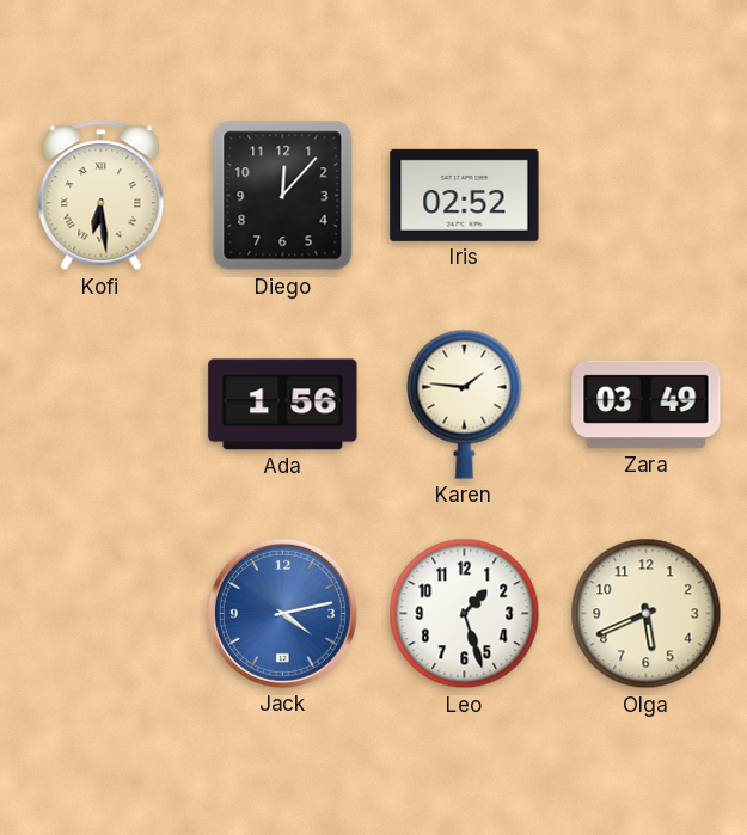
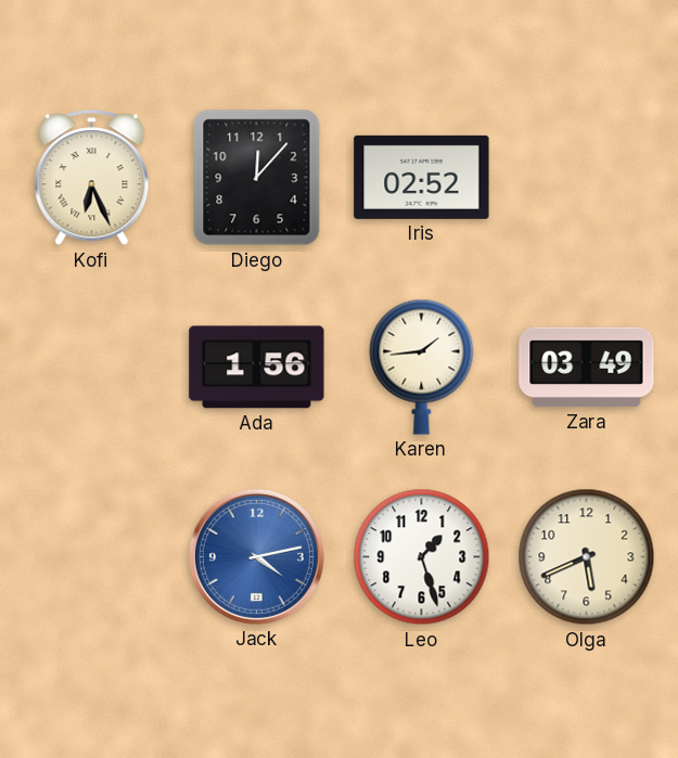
Kofi: 6:29 -> 6:26 (92, 178)
Karen: 1:46 -> 1:44 (422, 367)
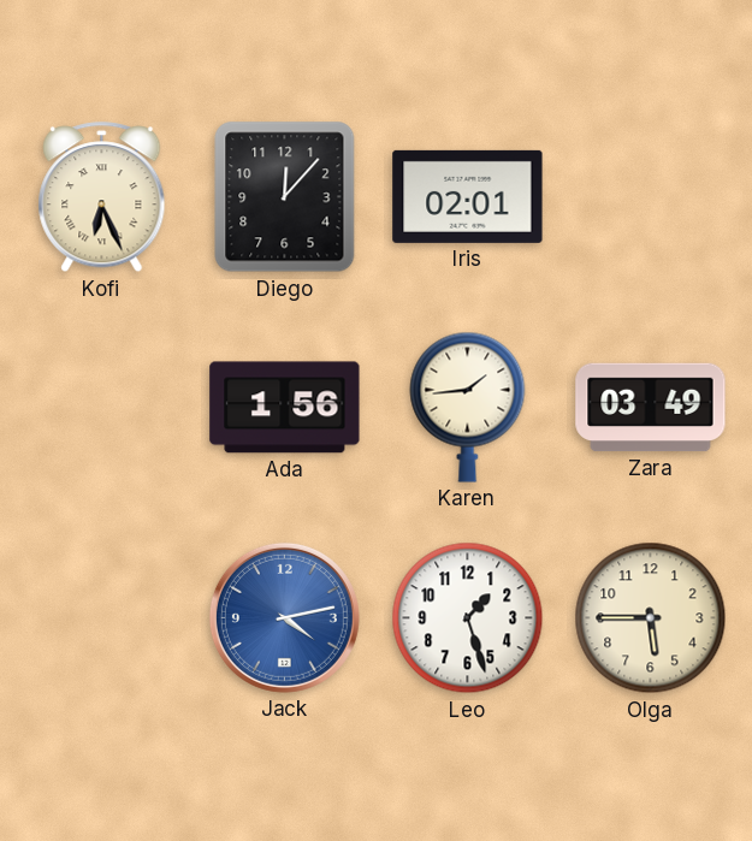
Iris: 02:52 -> 02:01 (468, 196)
Olga: 5:41 -> 5:45 (651, 618)
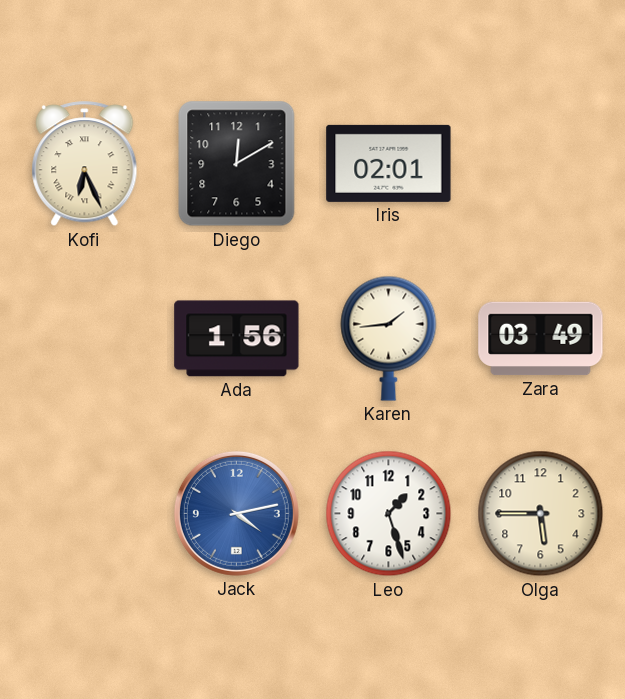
Diego: 12:07 -> 12:10 (237, 164)
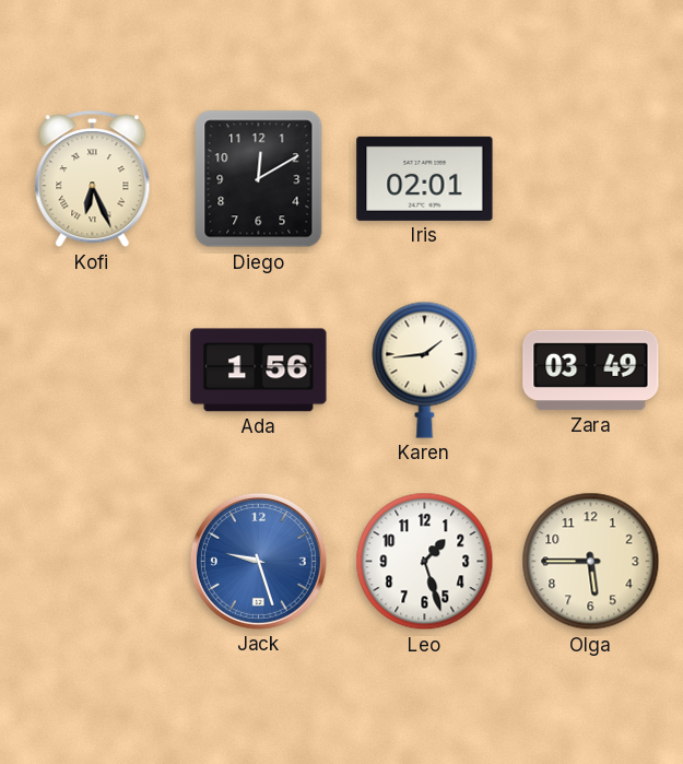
Jack: 4:13 -> 9:27 (258, 561)
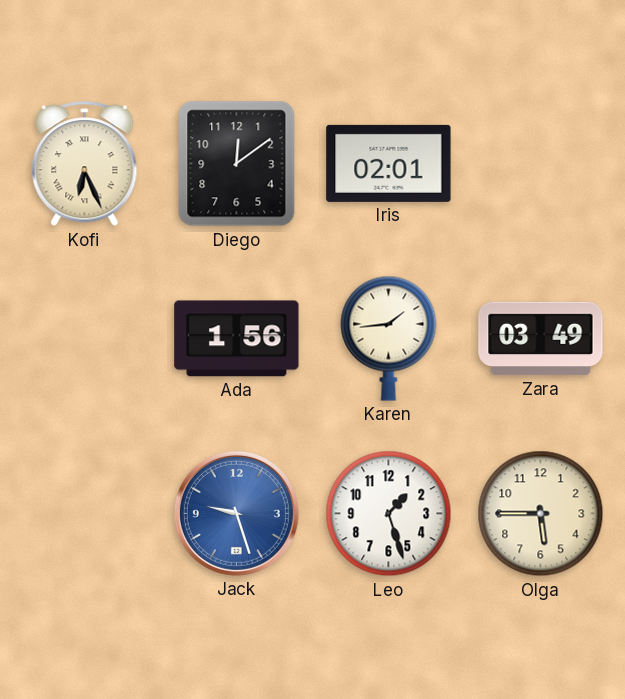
Diego: 12:10 -> 12:09 (237, 164)
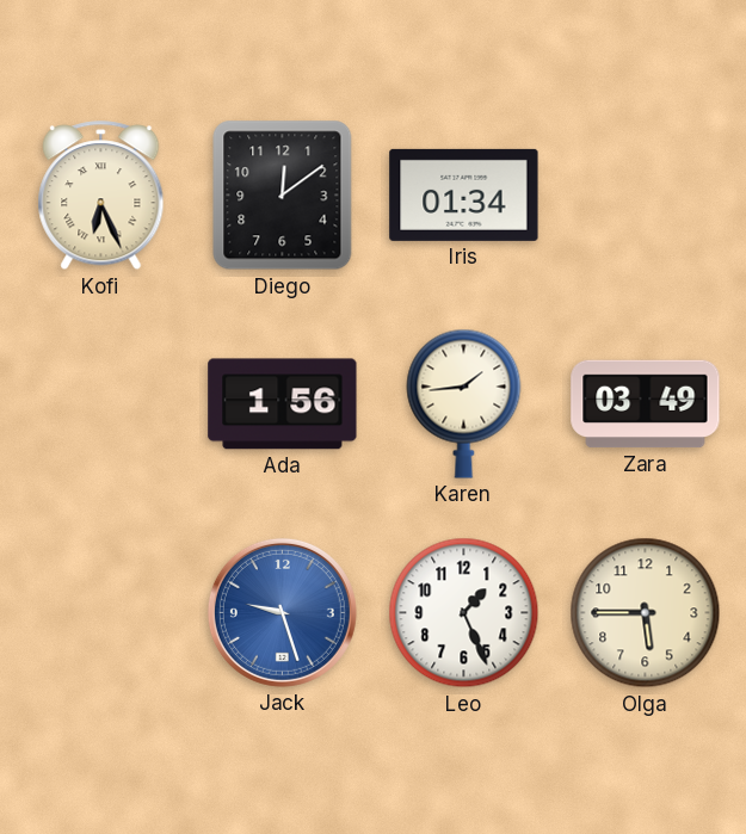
Iris: 02:01 -> 01:34 (464, 194)
Leo: 1:27 -> 1:26 (464, 613)
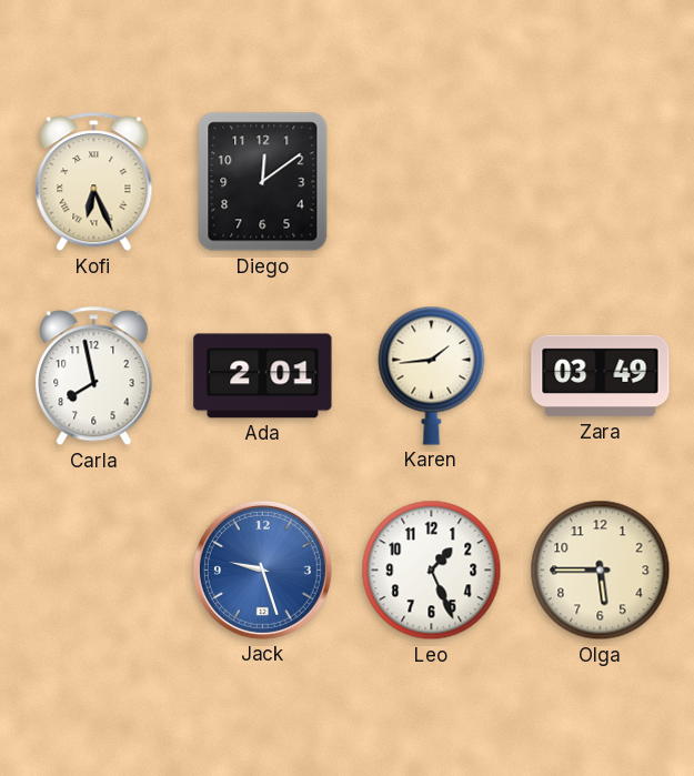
Iris: 01:34 -> none (464, 194)
Carla: none -> 7:58 (94, 376)
Ada: 1:56 -> 2:01 (263, 376)
